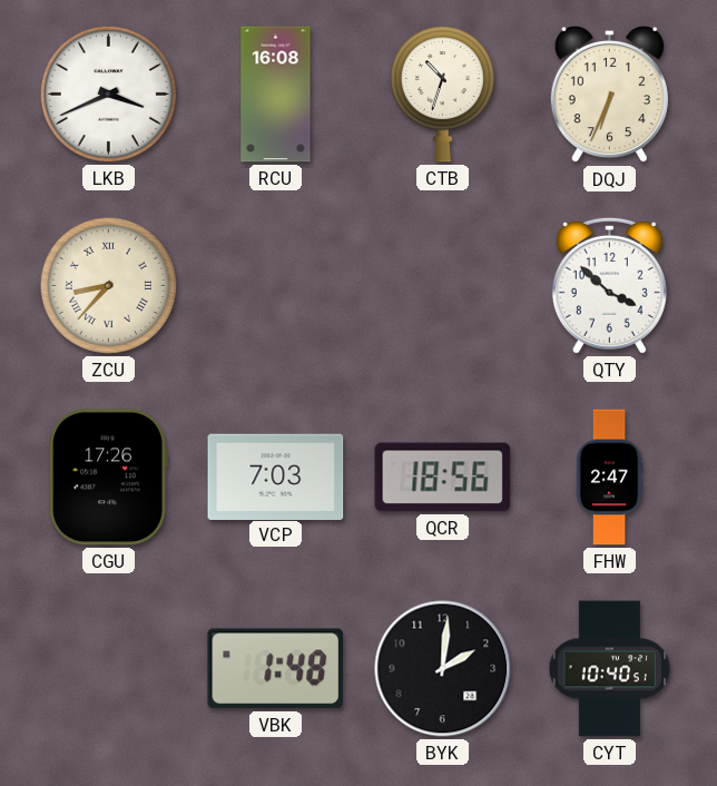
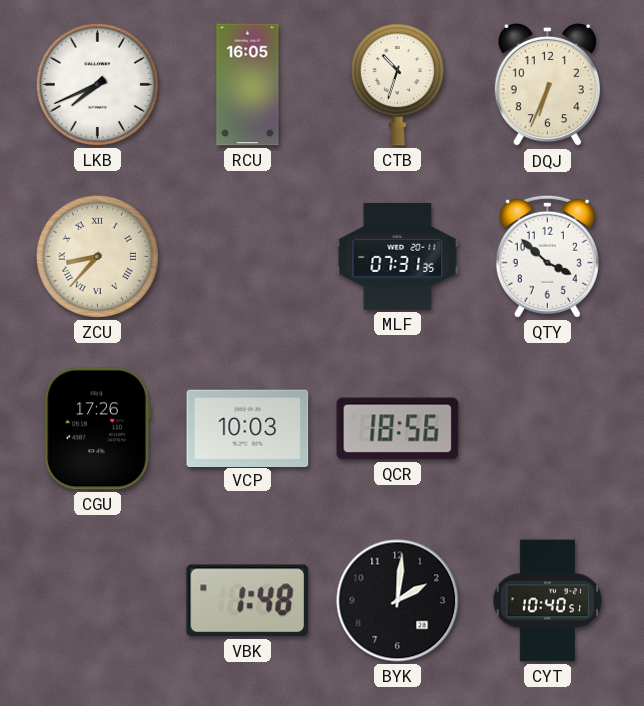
LKB: 3:41 -> 7:41 (97, 84)
RCU: 16:08 -> 16:05 (248, 85)
MLF: none -> 07:31 (398, 256)
VCP: 7:03 -> 10:03 (248, 428)
FHW: 2:47 -> none (609, 478)
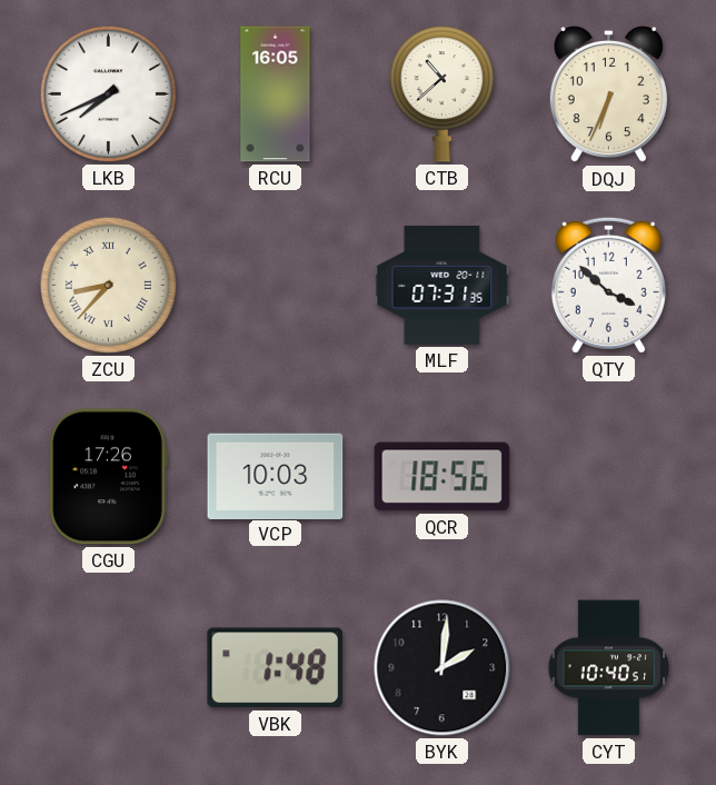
CTB: 10:33 -> 10:38 (441, 95)
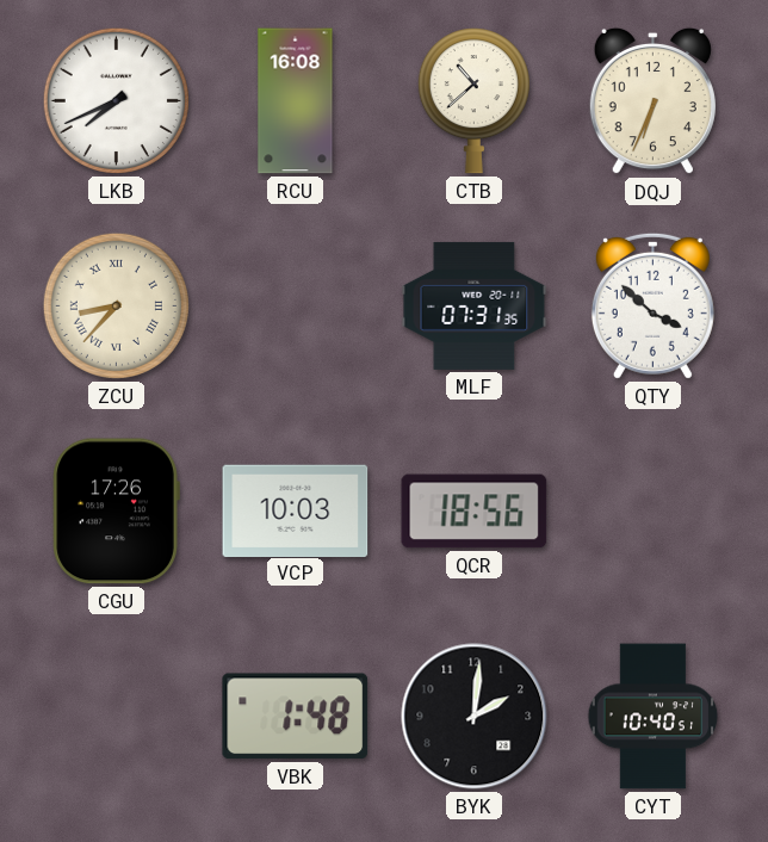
RCU: 16:05 -> 16:08 (296, 101)
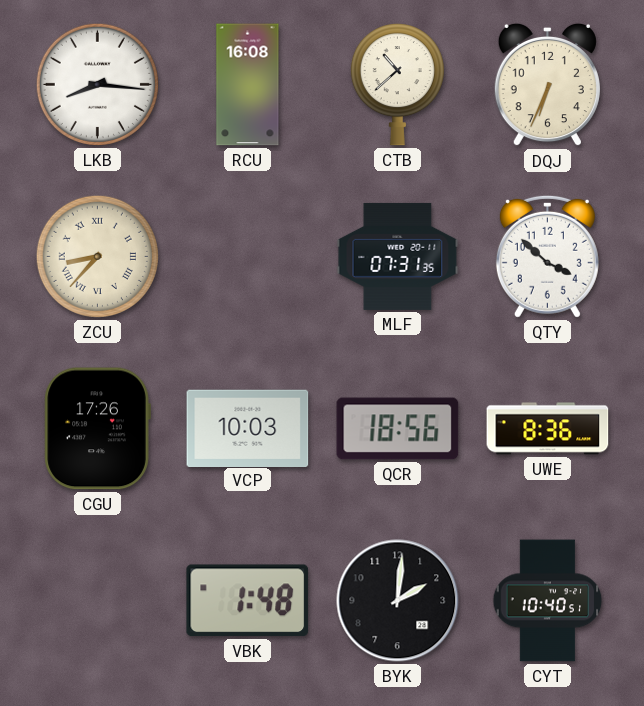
LKB: 7:41 -> 8:16 (97, 84)
UWE: none -> 8:36 (548, 429)
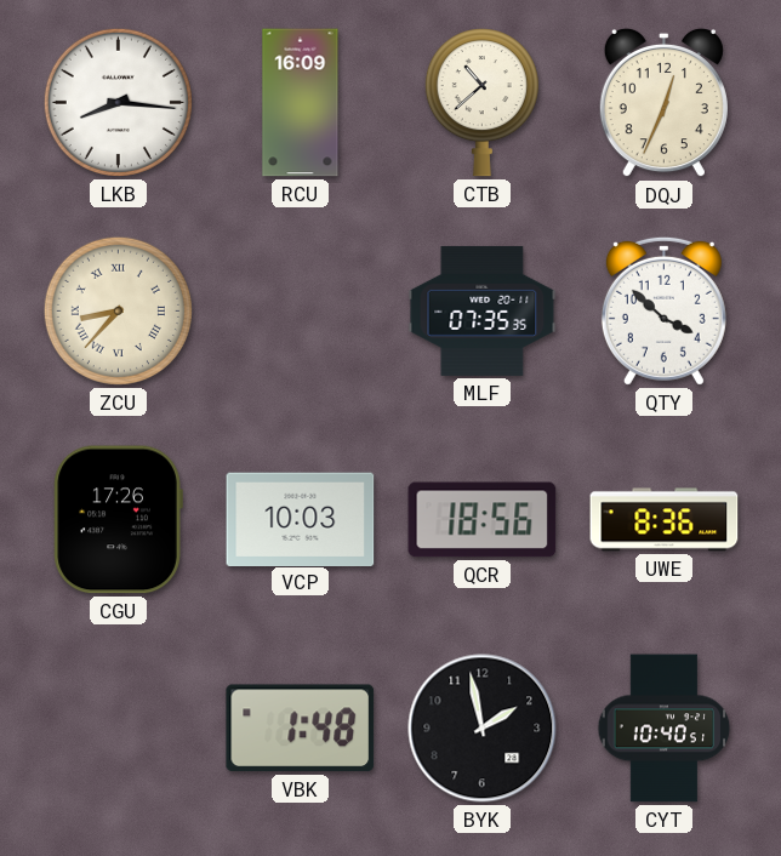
RCU: 16:08 -> 16:09 (301, 103)
DQJ: 6:34 -> 12:34 (663, 103)
MLF: 07:31 -> 07:35 (483, 310)
BYK: 2:01 -> 1:58 (483, 729)
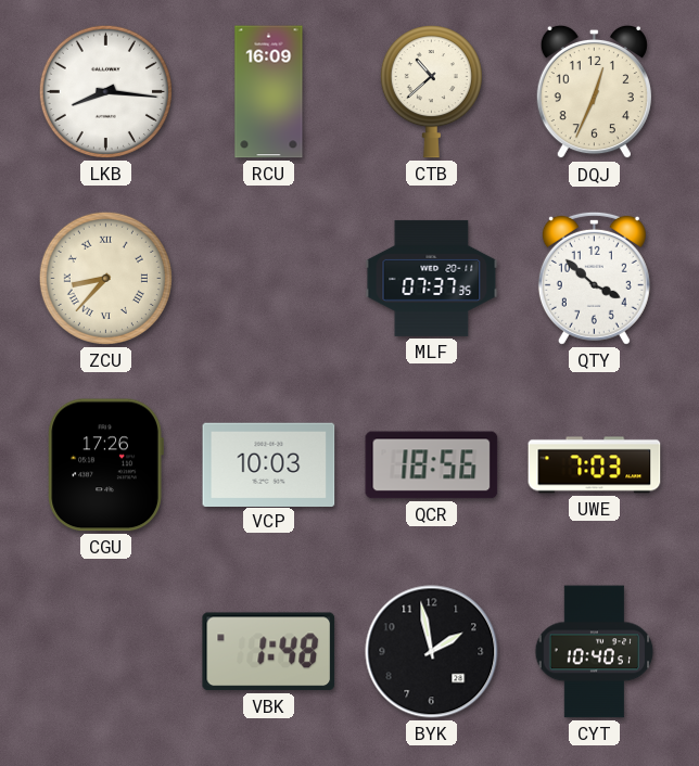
MLF: 07:35 -> 07:37 (432, 278)
UWE: 8:36 -> 7:03 (595, 465)
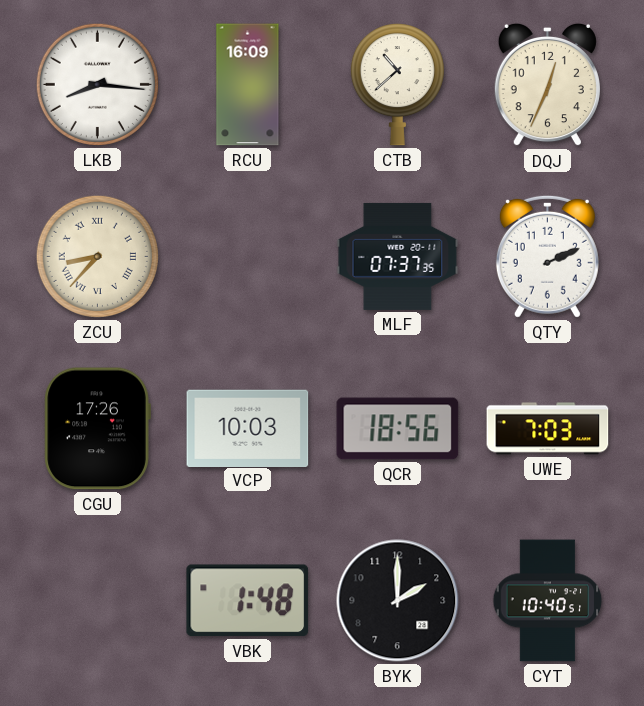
QTY: 3:52 -> 2:11 (547, 256)
BYK: 1:58 -> 2:00 (398, 601)
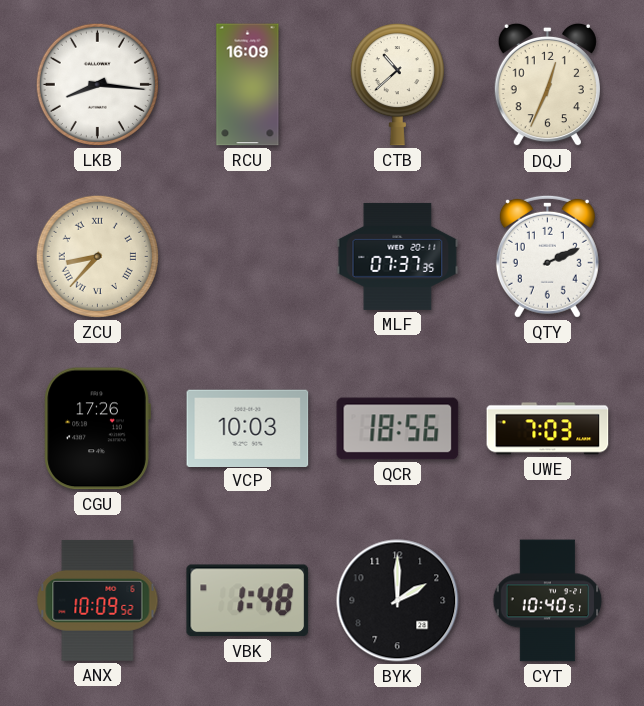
ANX: none -> 10:09 (98, 600)
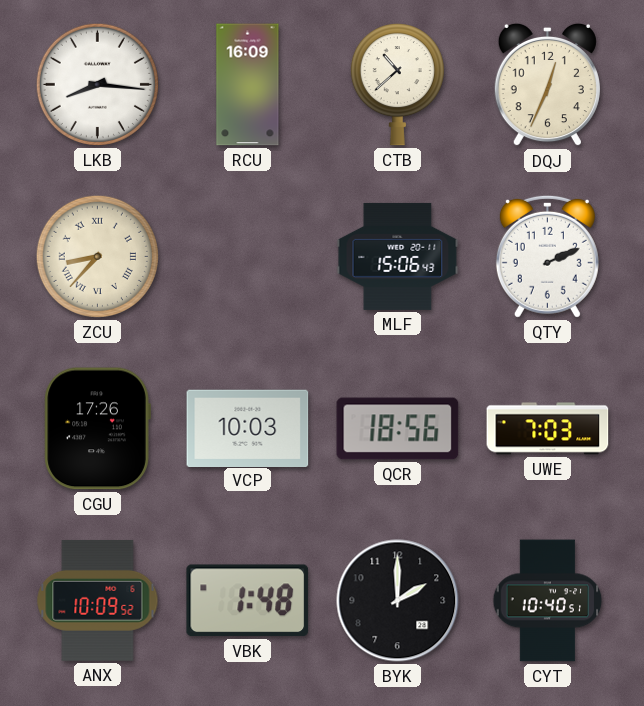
MLF: 07:37 -> 15:06 (398, 256)
